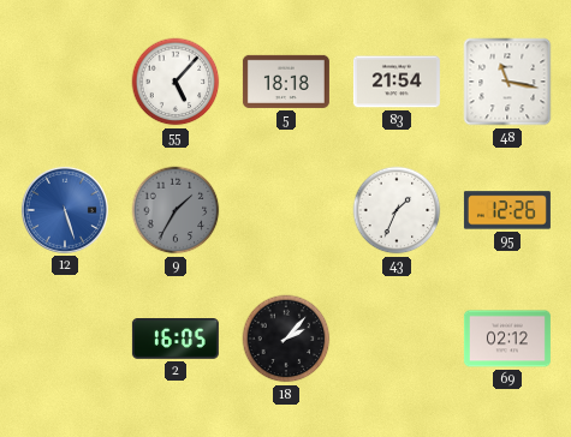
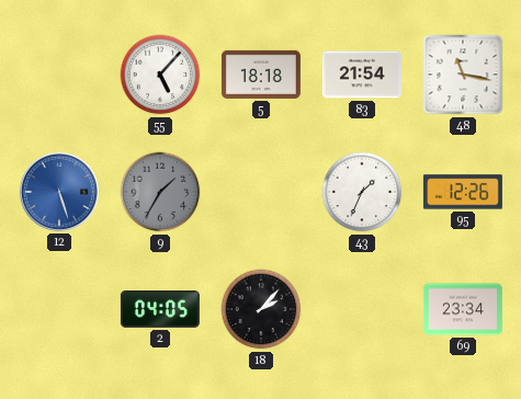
2: 16:05 -> 04:05 (160, 310)
69: 02:12 -> 23:34 (463, 309)
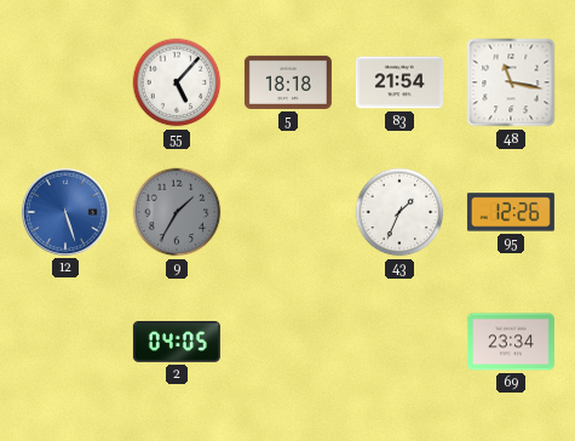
18: 2:07 -> none (261, 309)
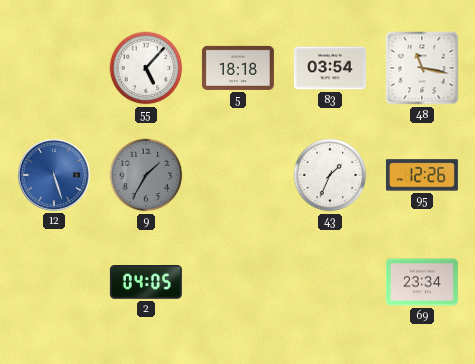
83: 21:54 -> 03:54 (330, 68)
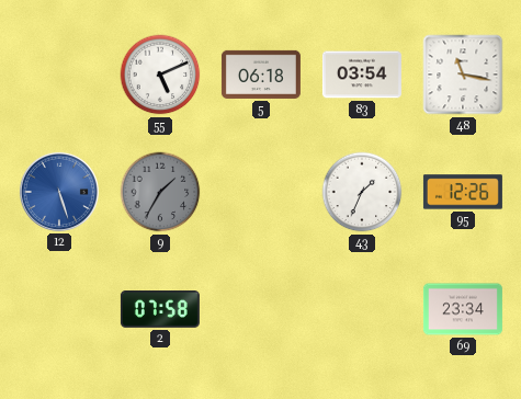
55: 5:07 -> 5:11 (160, 75)
5: 18:18 -> 06:18 (261, 75)
2: 04:05 -> 07:58 (160, 310)
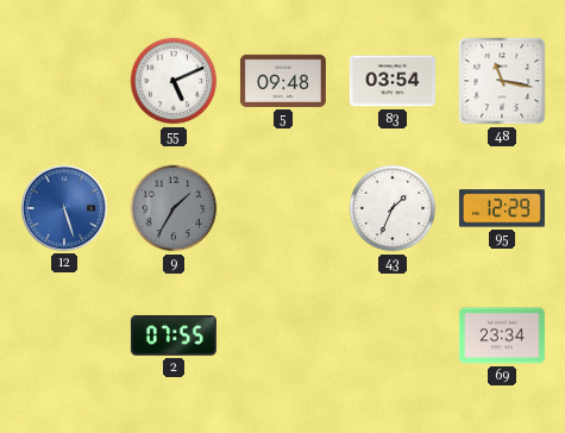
5: 06:18 -> 09:48 (283, 81)
95: 12:26 -> 12:29 (502, 208)
2: 07:58 -> 07:55 (174, 337)
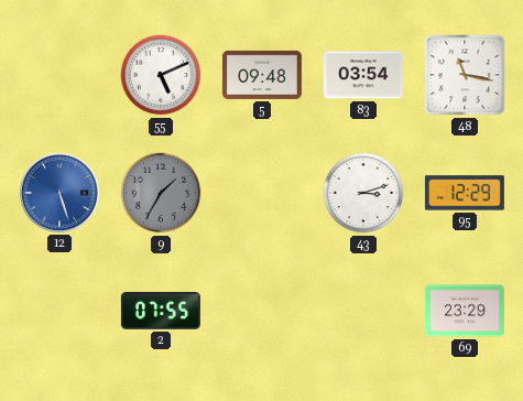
43: 1:34 -> 3:12 (363, 193)
69: 23:34 -> 23:29 (465, 311)
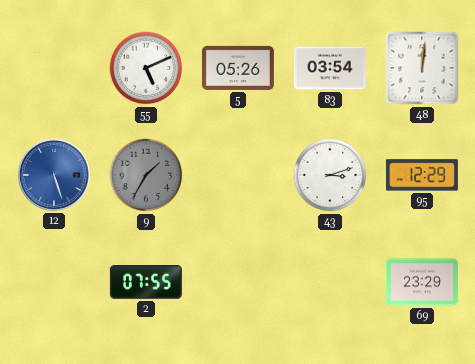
5: 09:48 -> 05:26 (238, 68)
48: 11:17 -> 12:01 (422, 68)
